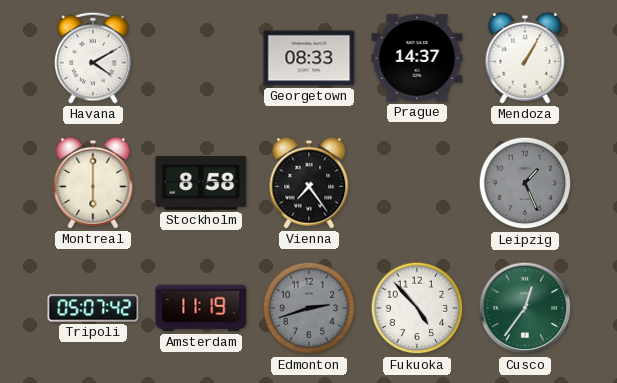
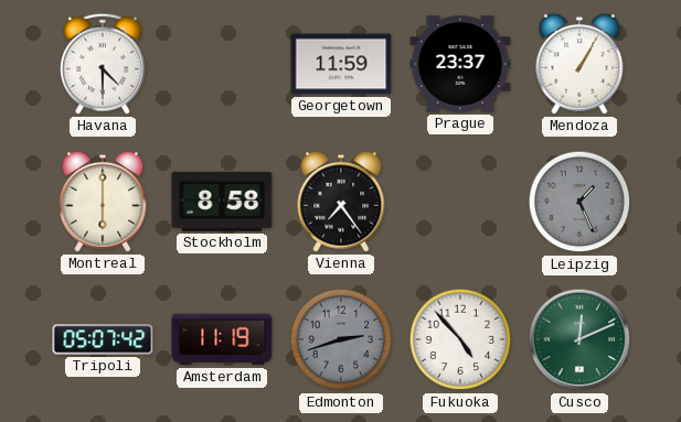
Havana: 4:10 -> 4:30 (103, 64)
Georgetown: 08:33 -> 11:59 (341, 64)
Prague: 14:37 -> 23:37 (460, 64)
Cusco: 12:36 -> 12:11 (579, 339)
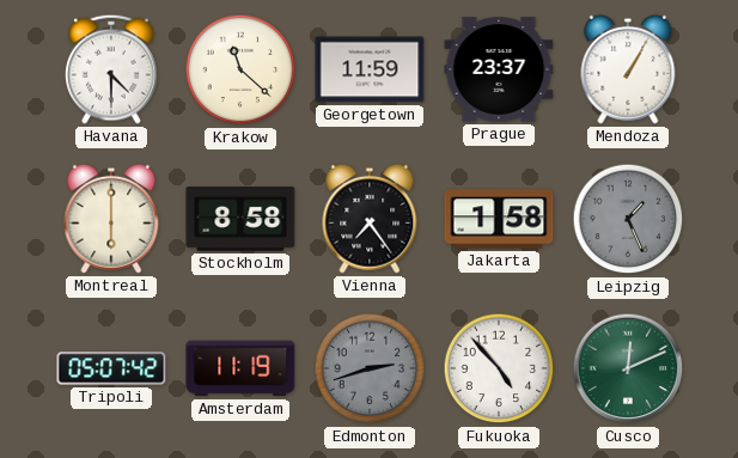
Krakow: none -> 11:22 (240, 69)
Jakarta: none -> 1:58 (499, 219)
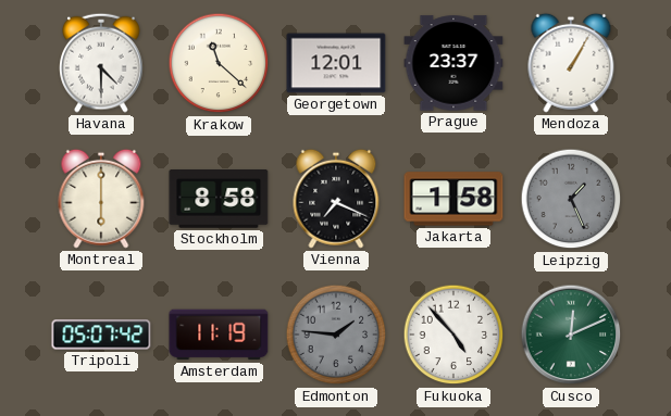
Georgetown: 11:59 -> 12:01 (336, 63)
Vienna: 7:24 -> 7:19 (336, 199)
Edmonton: 2:42 -> 1:46 (336, 335)
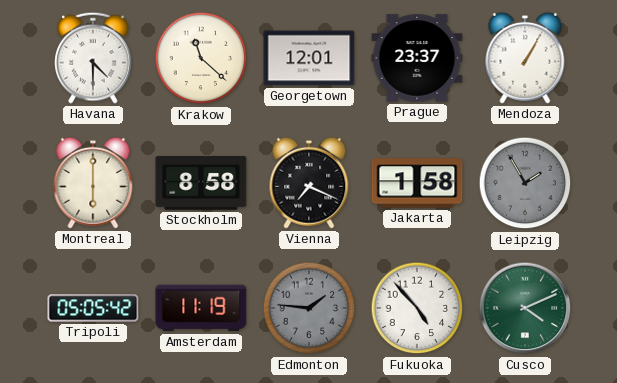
Leipzig: 1:26 -> 1:55 (525, 183)
Tripoli: 05:07 -> 05:05 (93, 308)
Cusco: 12:11 -> 4:11 (525, 308)
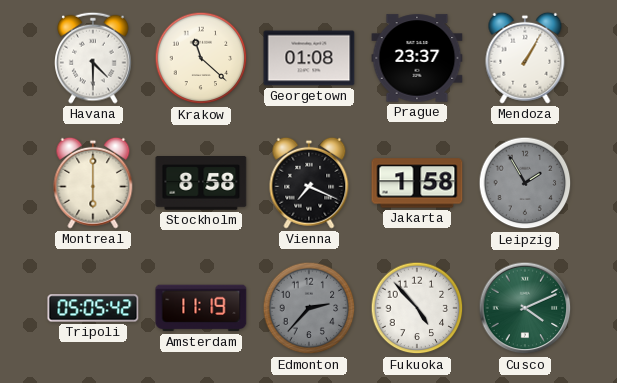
Georgetown: 12:01 -> 01:08 (309, 58)
Edmonton: 1:46 -> 2:37 (309, 308)
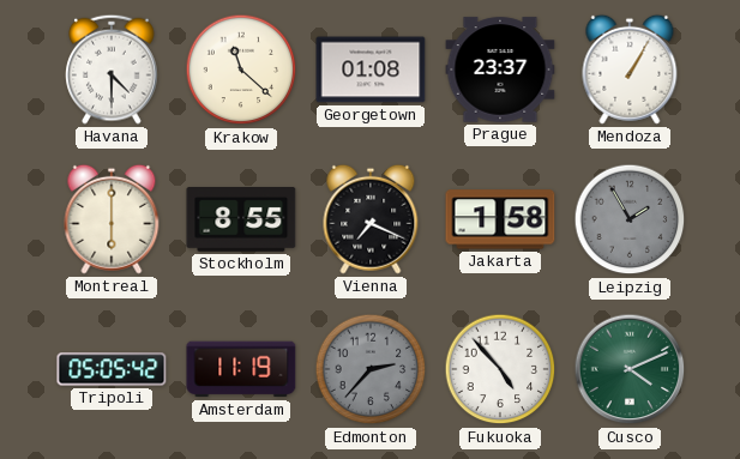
Stockholm: 8:58 -> 8:55 (241, 221)
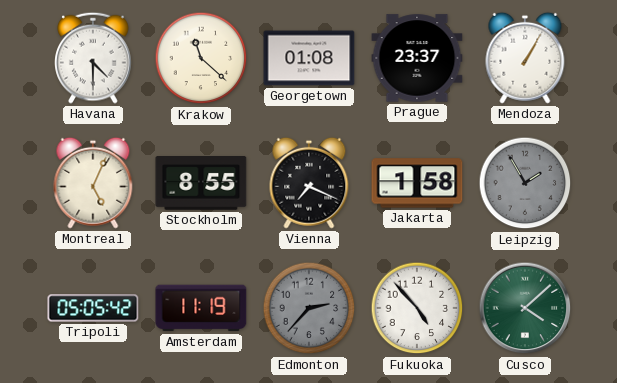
Montreal: 6:00 -> 5:04 (93, 183)
Cusco: 4:11 -> 4:08 (525, 308)
